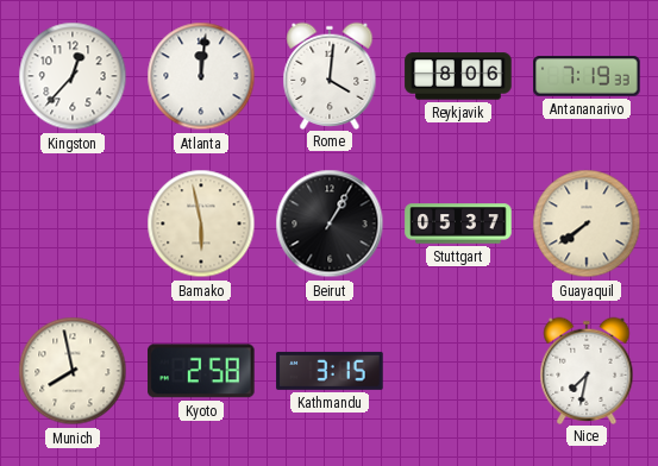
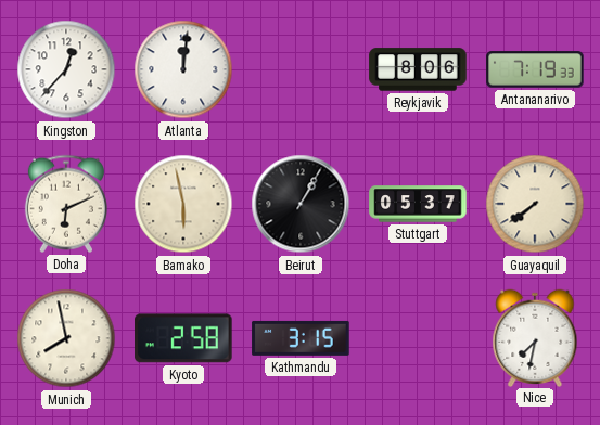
Rome: 4:01 -> none (330, 75)
Doha: none -> 6:11 (66, 204)
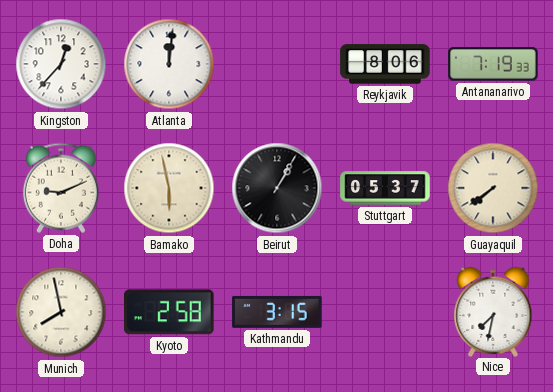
Doha: 6:11 -> 9:11 (61, 188)
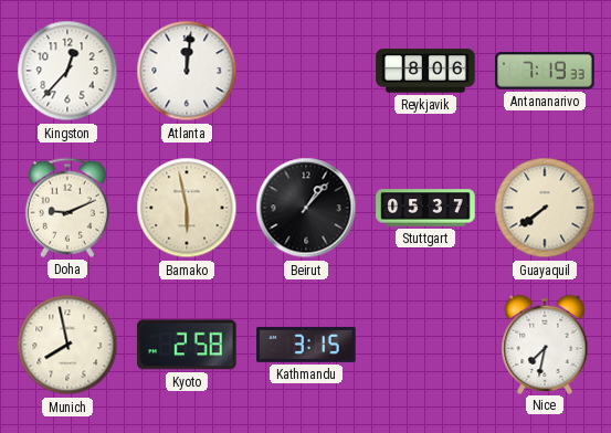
Beirut: 1:05 -> 1:07 (306, 208)
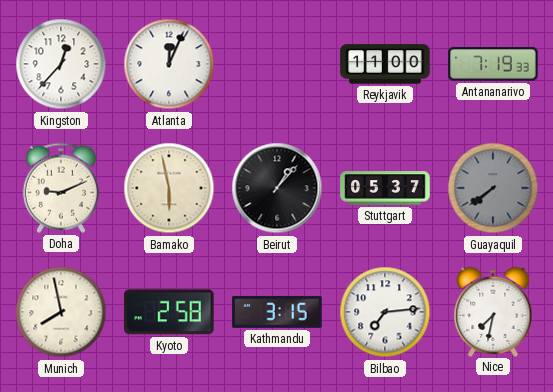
Atlanta: 12:01 -> 12:04 (169, 64)
Reykjavik: 8:06 -> 11:00 (385, 64)
Guayaquil dial: cream -> grey (493, 188)
Bilbao: none -> 7:14 (385, 312)
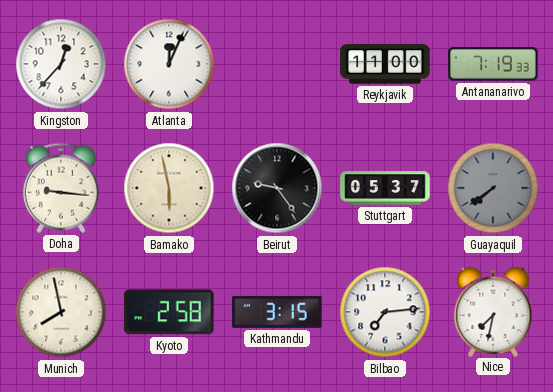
Doha: 9:11 -> 9:16 (61, 188)
Beirut: 1:07 -> 9:24 (277, 188)
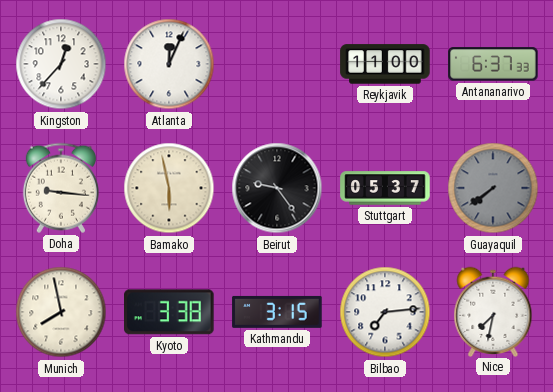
Antananarivo: 7:19 -> 6:37 (493, 64)
Kyoto: 2:58 -> 3:38 (170, 312)
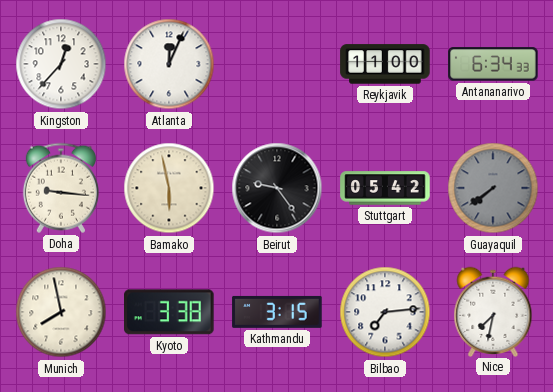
Antananarivo: 6:37 -> 6:34 (493, 64)
Stuttgart: 05:37 -> 05:42 (385, 188)
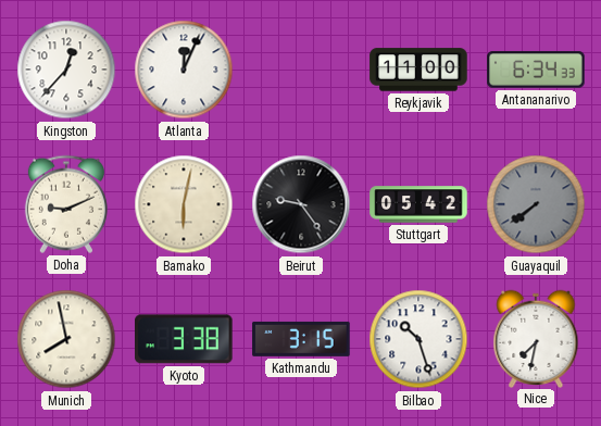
Doha: 9:16 -> 9:11 (66, 204)
Bamako: 5:58 -> 6:02 (184, 204)
Bilbao: 7:14 -> 10:27 (418, 339)
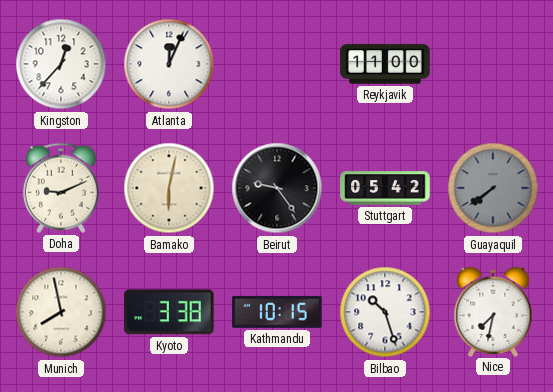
Antananarivo: 6:34 -> none (536, 70)
Kathmandu: 3:15 -> 10:15 (277, 312)
